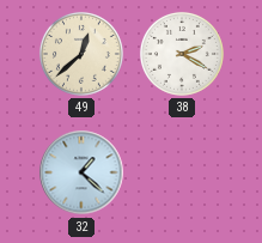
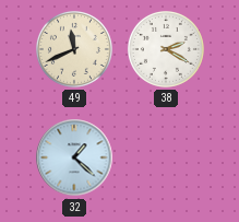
49: 12:38 -> 11:41 (74, 49)
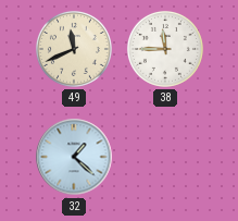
38: 2:20 -> 11:45 (165, 49)
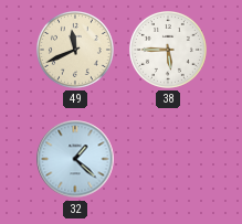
38: 11:45 -> 5:45 (168, 50)
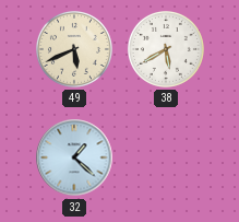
49: 11:41 -> 5:41 (74, 49)
38: 5:45 -> 5:40 (166, 49)
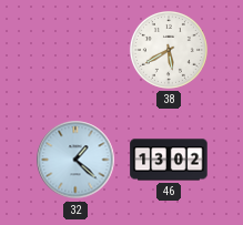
49: 5:41 -> none (74, 49)
46: none -> 13:02 (169, 160)
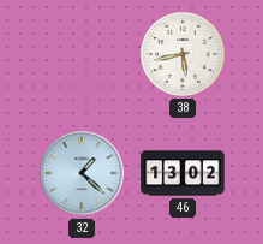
38: 5:40 -> 5:43 (183, 54)
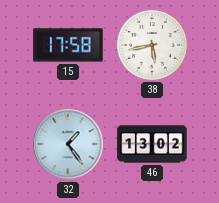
15: none -> 17:58 (68, 45)
32: 1:22 -> 1:24 (68, 144)
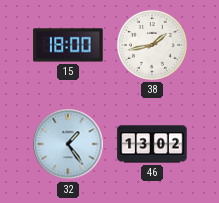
15: 17:58 -> 18:00 (68, 45)
38: 5:43 -> 1:43 (152, 45)
